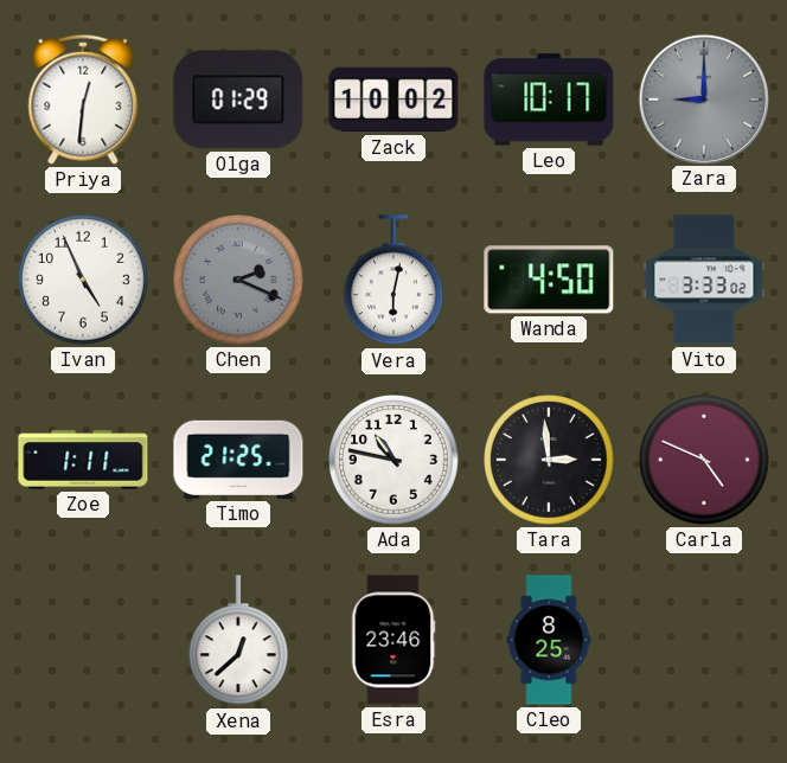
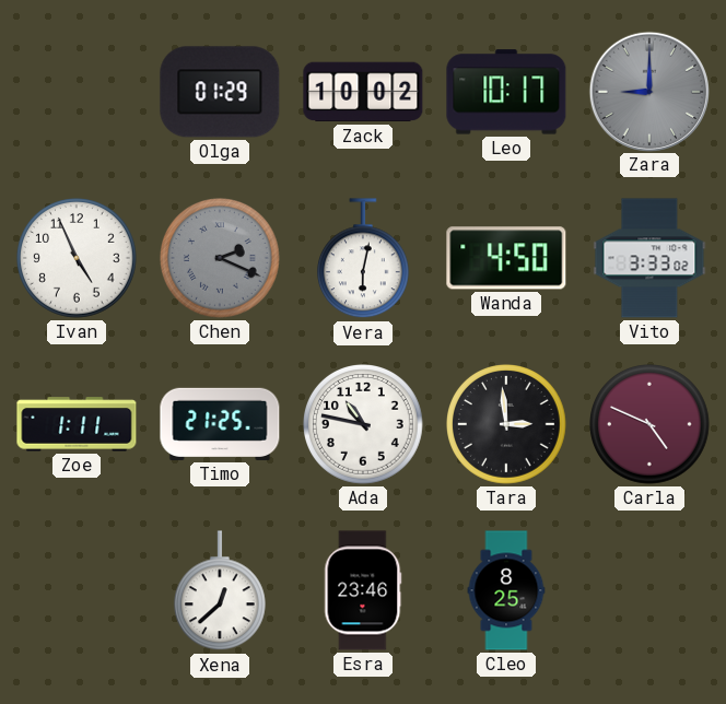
Priya: 12:31 -> none (83, 100)
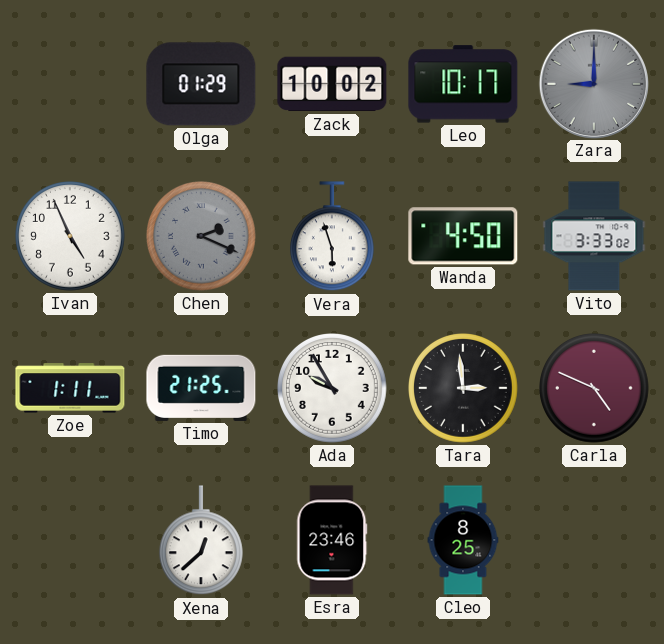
Vera: 6:02 -> 5:57 (332, 237)
Ada: 10:47 -> 9:55 (333, 389)
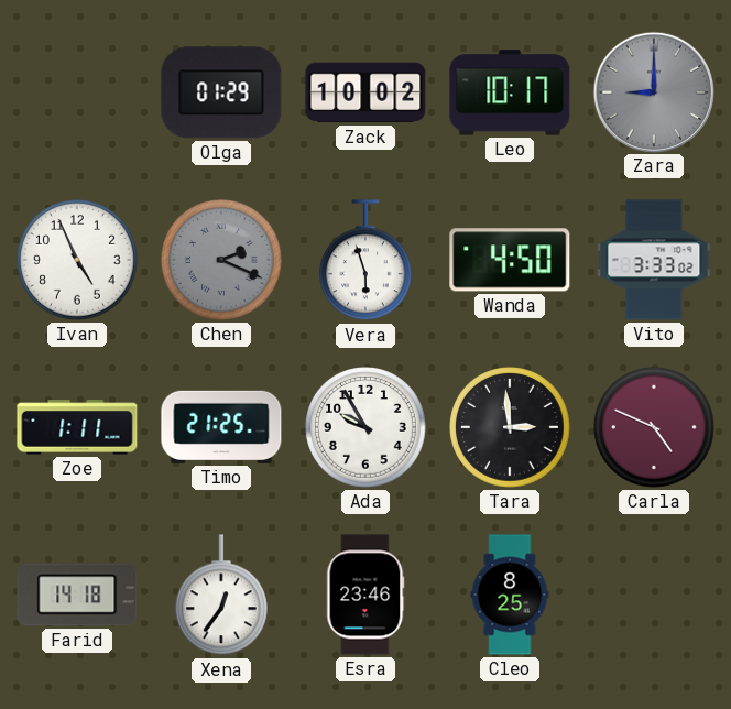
Farid: none -> 14:18 (77, 595)
Xena: 12:38 -> 12:36 (221, 596)
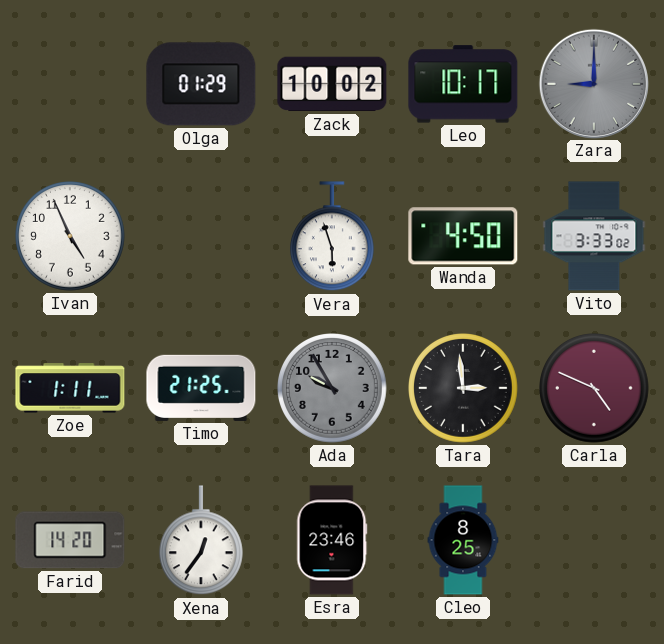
Chen: 2:19 -> none (222, 261)
Ada dial: white -> grey (333, 389)
Farid: 14:18 -> 14:20 (70, 540)
